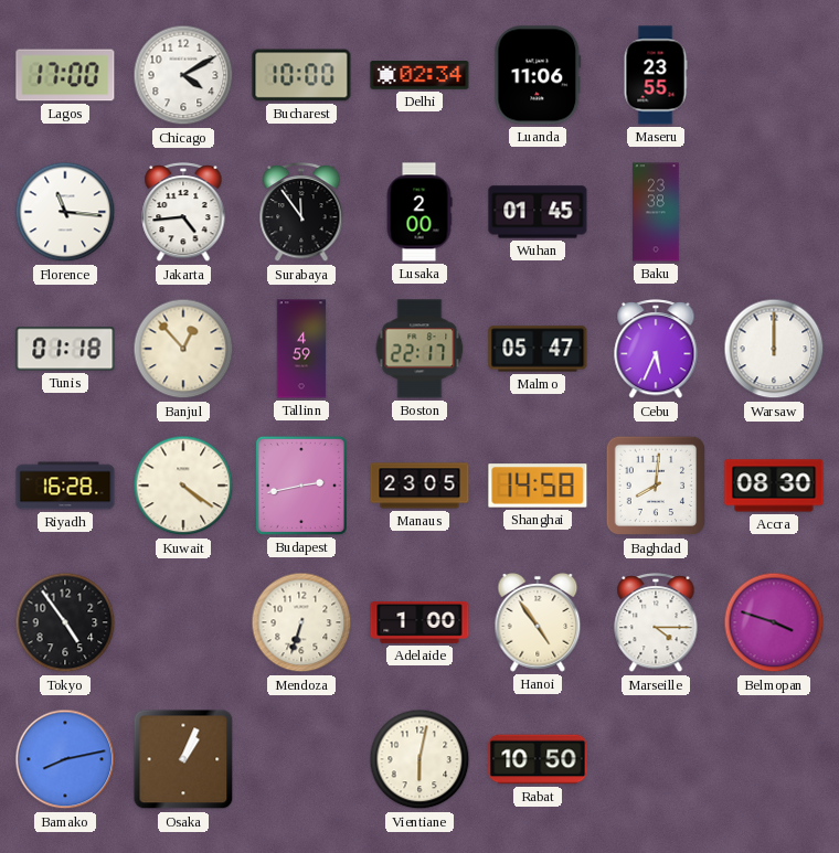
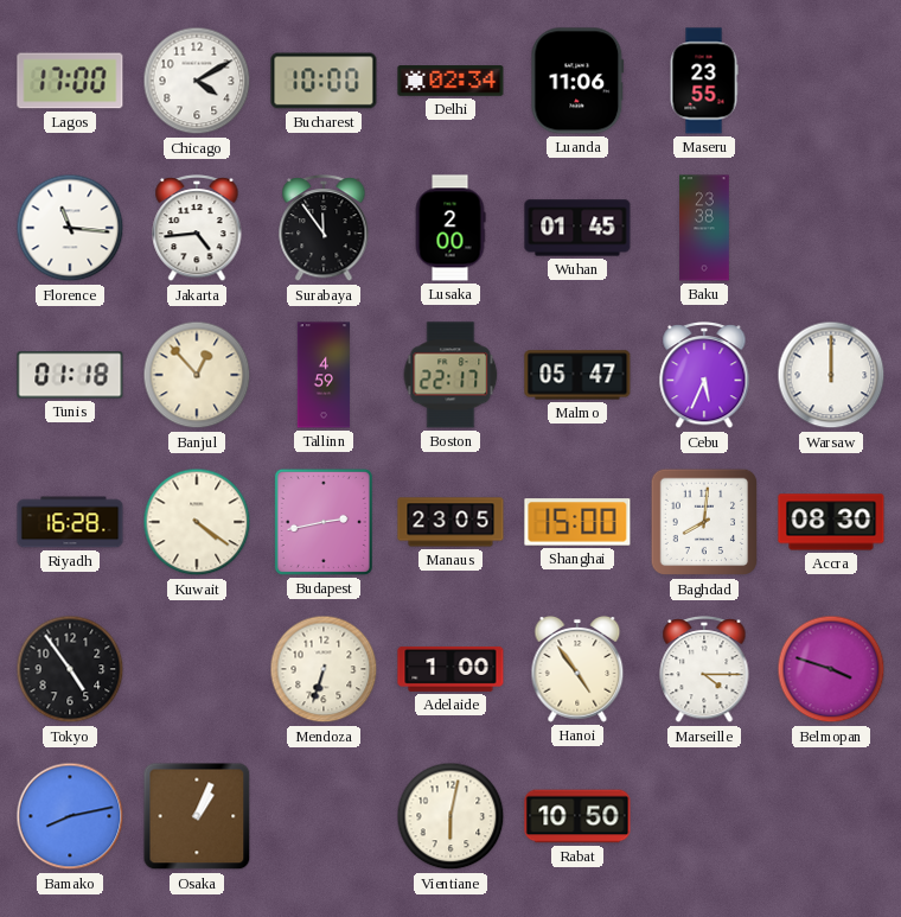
Shanghai: 14:58 -> 15:00 (577, 522)
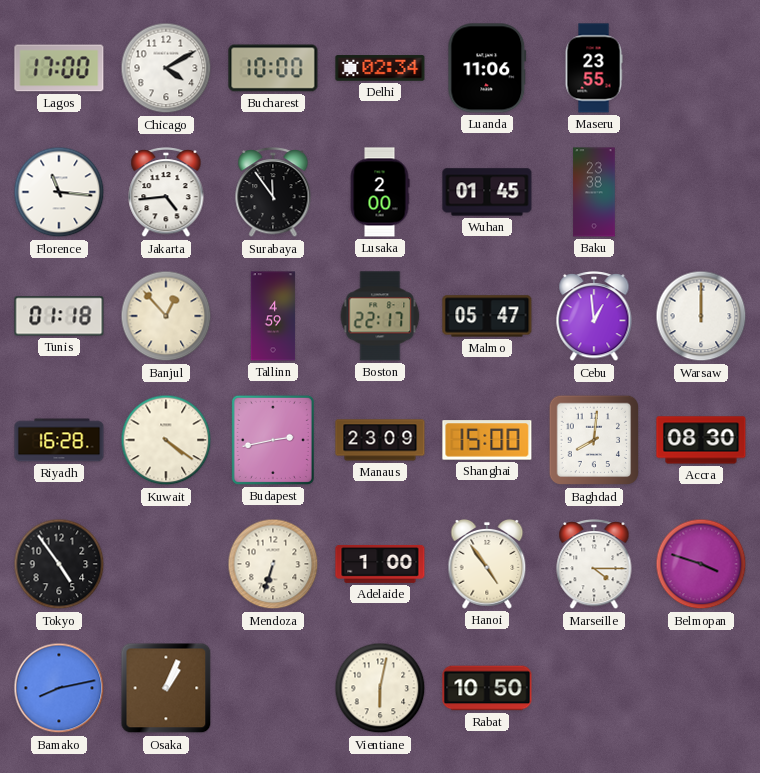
Cebu: 5:34 -> 12:59 (594, 317)
Manaus: 23:05 -> 23:09 (380, 440)
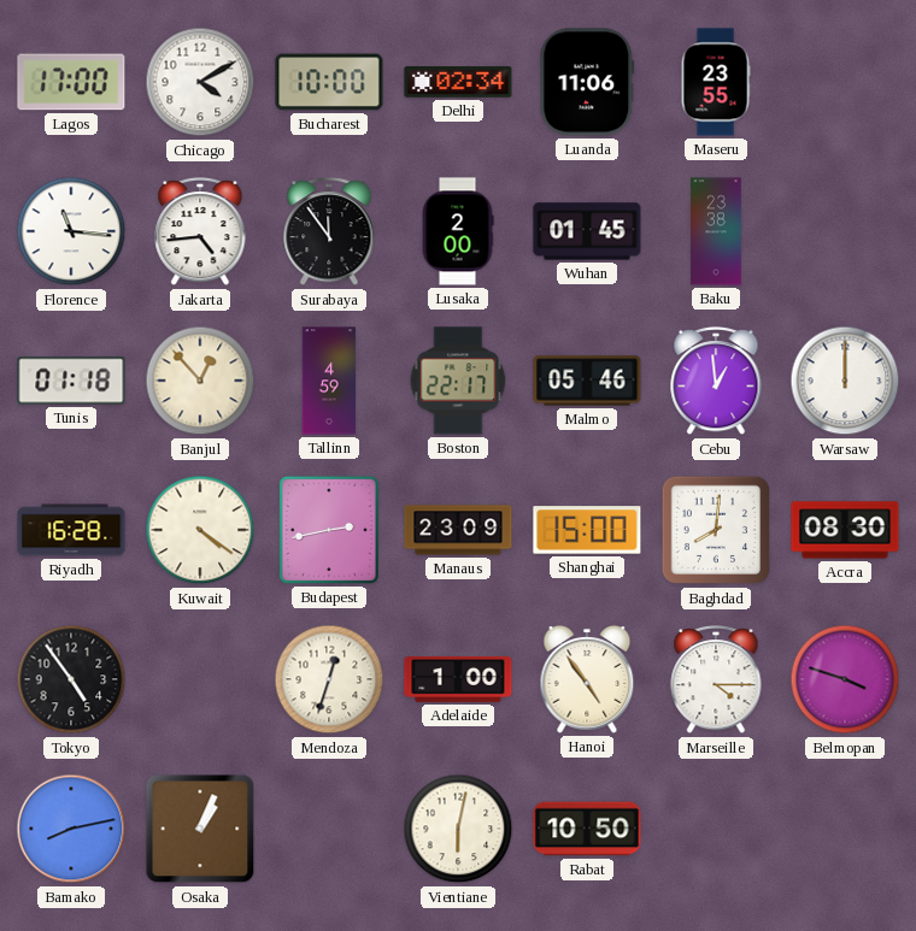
Malmo: 05:47 -> 05:46 (587, 381)
Mendoza: 6:33 -> 12:33 (329, 679)
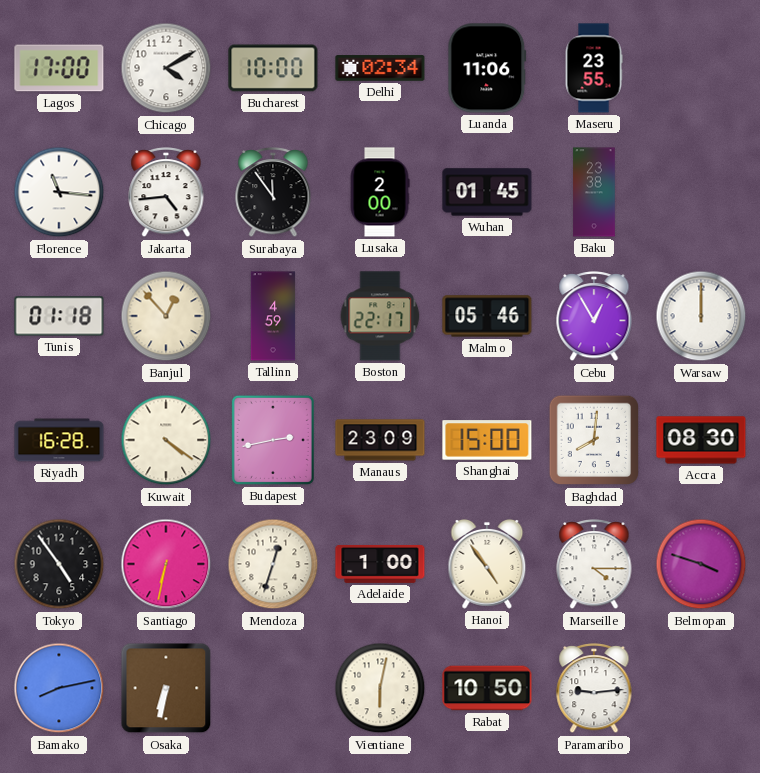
Cebu: 12:59 -> 12:55 (594, 317)
Santiago: none -> 6:32 (166, 564)
Osaka: 1:04 -> 6:32 (166, 688)
Paramaribo: none -> 9:14 (594, 689)
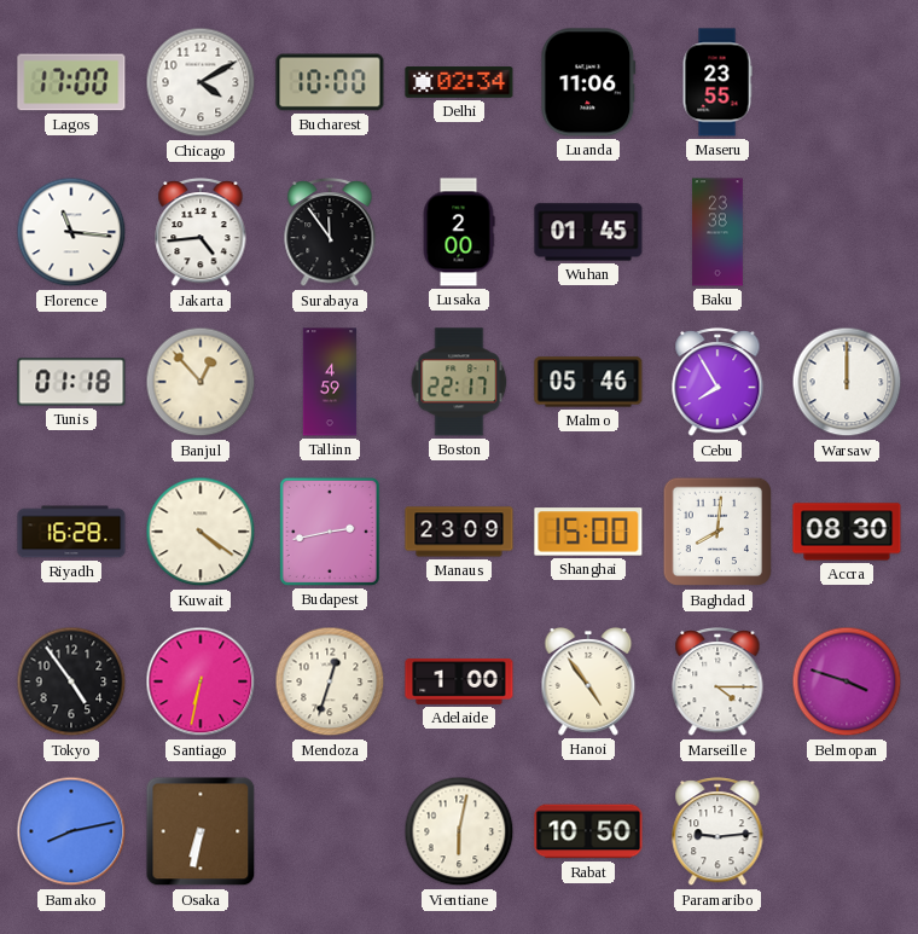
Cebu: 12:55 -> 7:55 (717, 383)
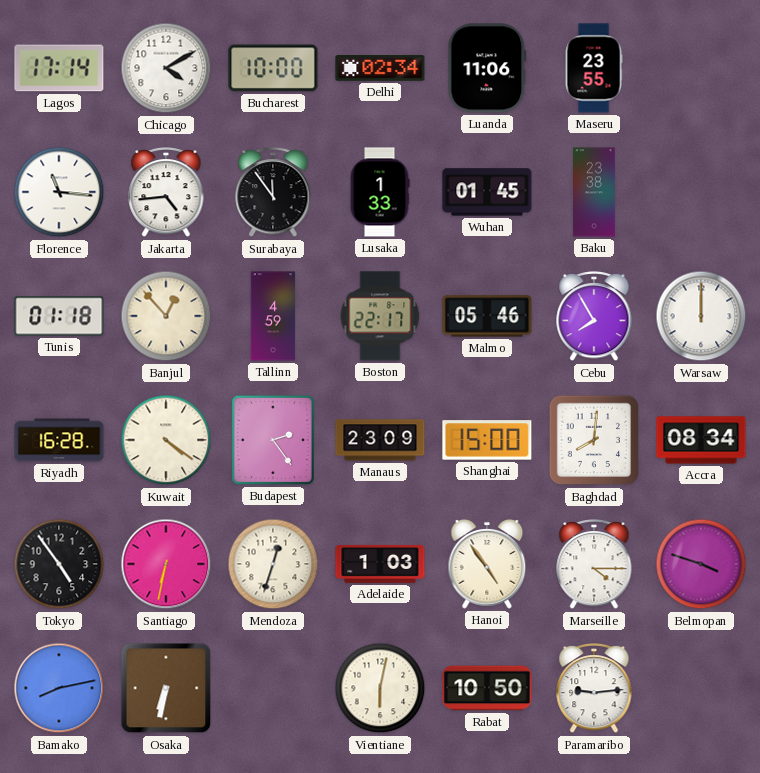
Lagos: 17:00 -> 17:14 (59, 68)
Lusaka: 2:00 -> 1:33 (380, 192)
Budapest: 2:43 -> 2:24 (273, 440)
Accra: 08:30 -> 08:34 (701, 440)
Adelaide: 1:00 -> 1:03 (380, 564)
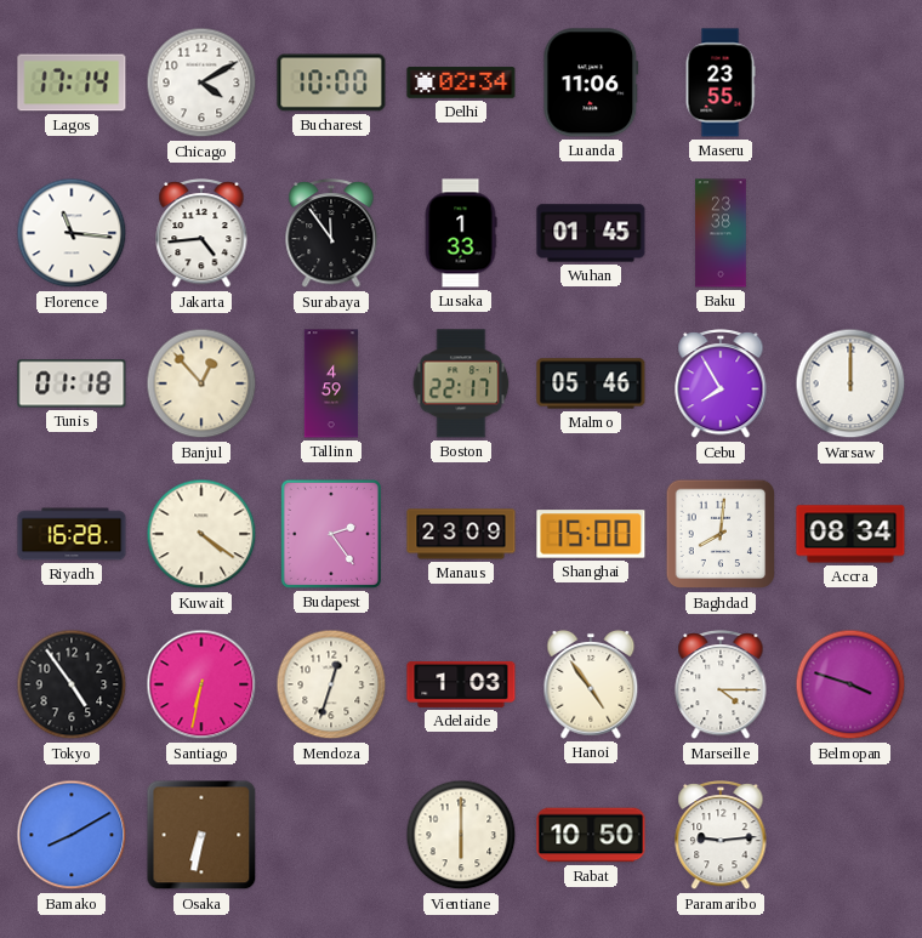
Bamako: 8:13 -> 8:10 (72, 835)
Vientiane: 6:02 -> 6:00 (461, 835)
